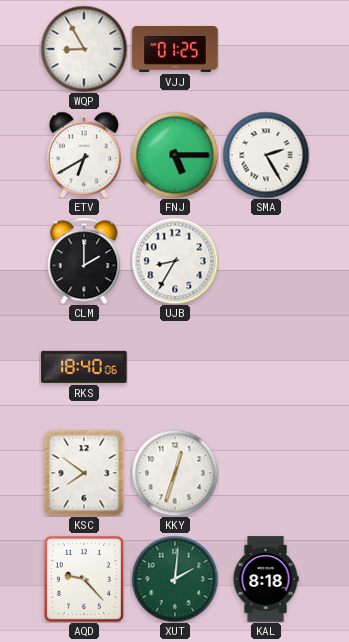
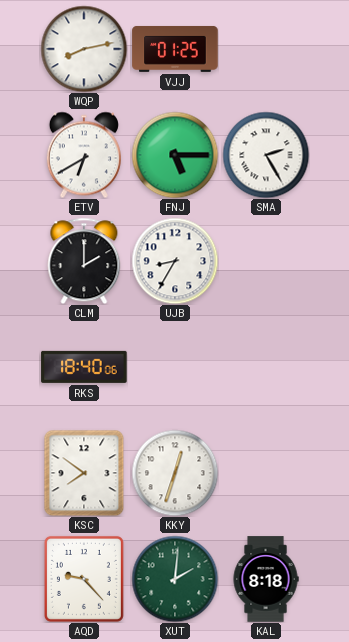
WQP: 8:55 -> 8:13 (84, 49)
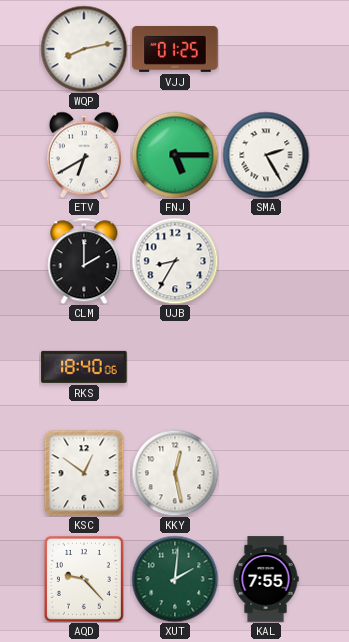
KSC: 7:51 -> 12:51 (84, 473)
KKY: 12:33 -> 12:28 (175, 473)
KAL: 8:18 -> 7:55 (266, 579)
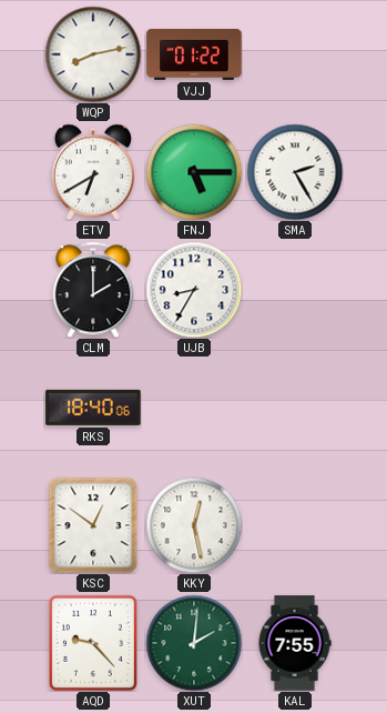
VJJ: 01:25 -> 01:22 (194, 54)
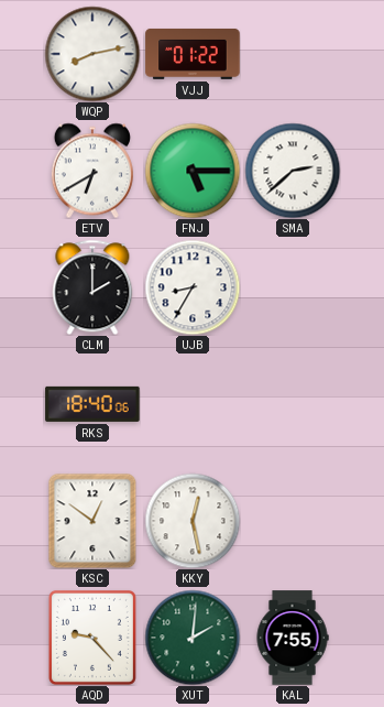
SMA: 2:25 -> 2:38 (293, 171)
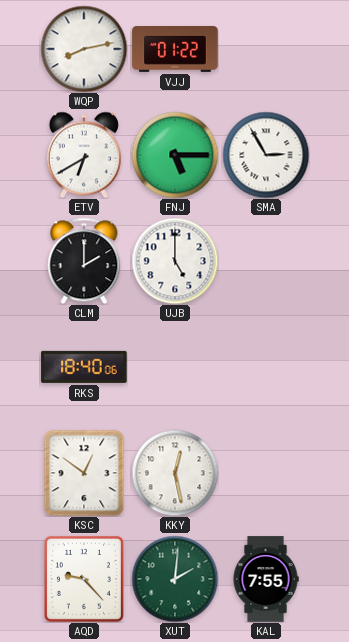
SMA: 2:38 -> 2:55 (266, 155)
UJB: 8:35 -> 5:00 (175, 261)
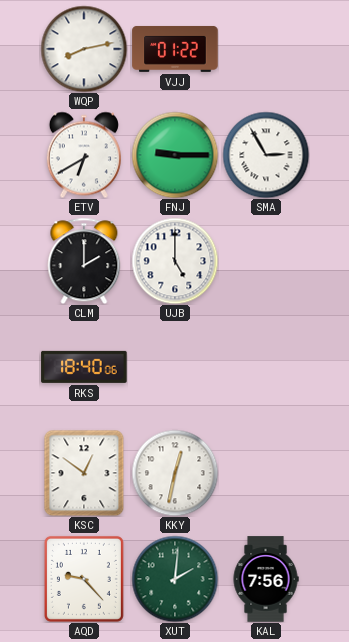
FNJ: 5:15 -> 9:15 (175, 155)
KKY: 12:28 -> 12:32 (175, 473)
KAL: 7:55 -> 7:56 (266, 579)
